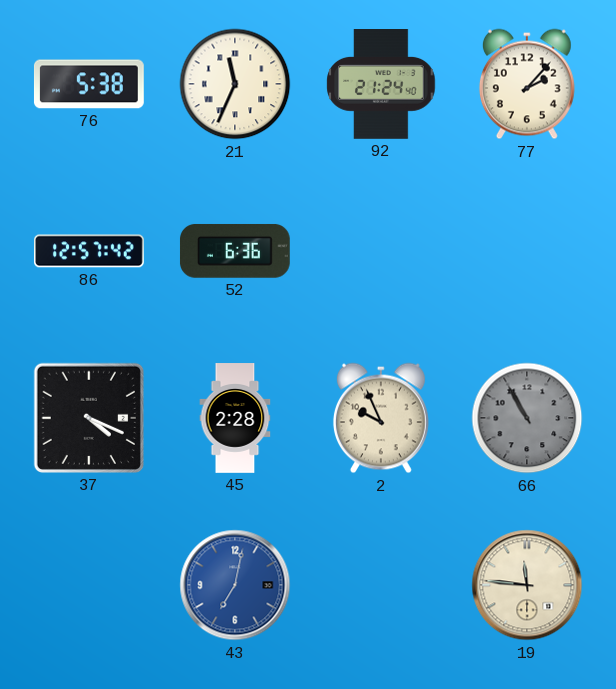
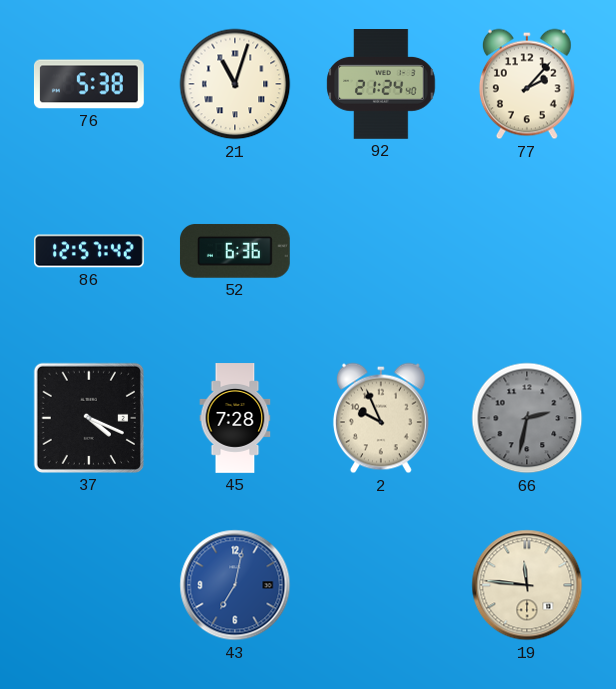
21: 11:34 -> 11:03 (235, 84)
45: 2:28 -> 7:28 (235, 418)
66: 10:55 -> 2:32 (527, 418)
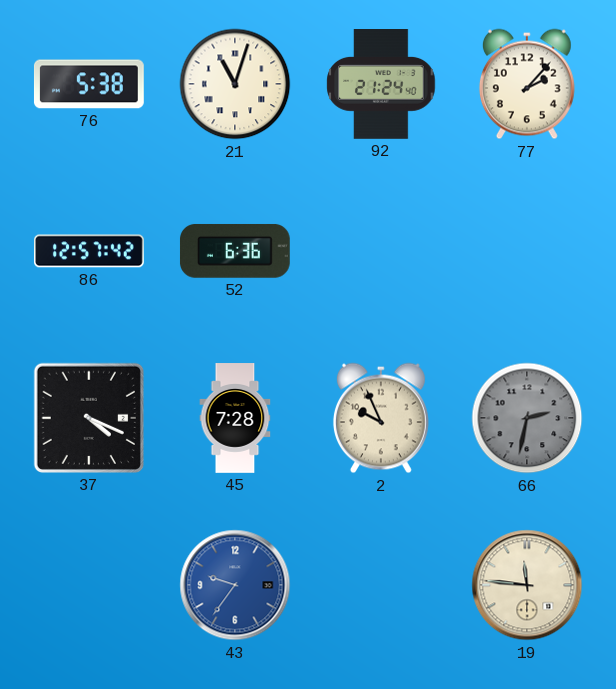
43: 7:02 -> 9:36 (235, 585)
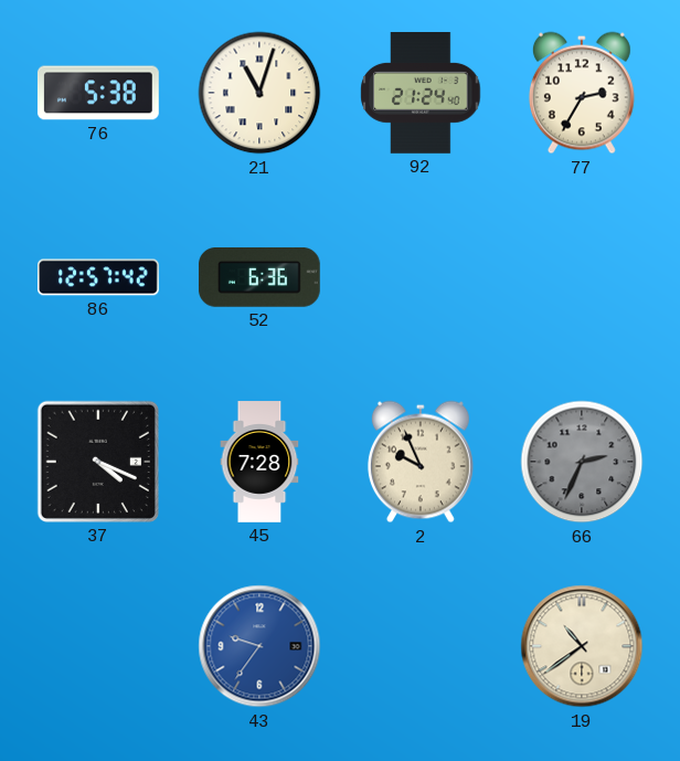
77: 2:07 -> 2:35 (582, 93)
66: 2:32 -> 2:34 (582, 462)
19: 11:46 -> 10:39 (582, 646)
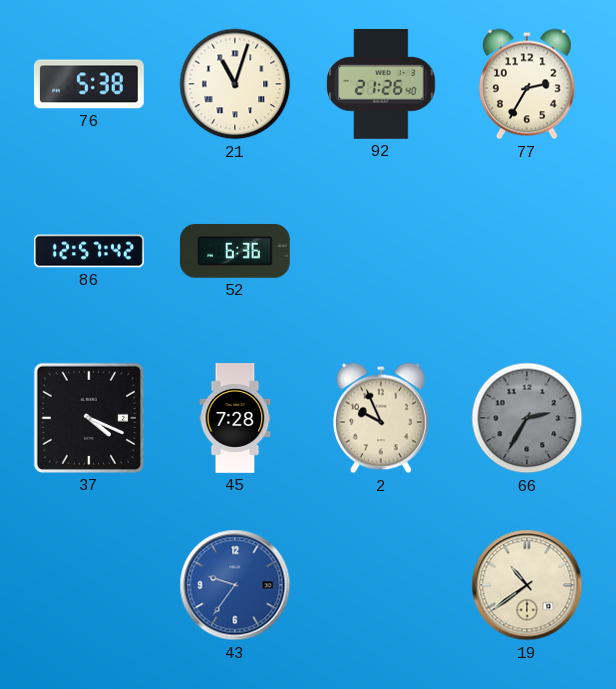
92: 21:24 -> 21:26 (381, 85)
66: 2:34 -> 2:35 (527, 418)
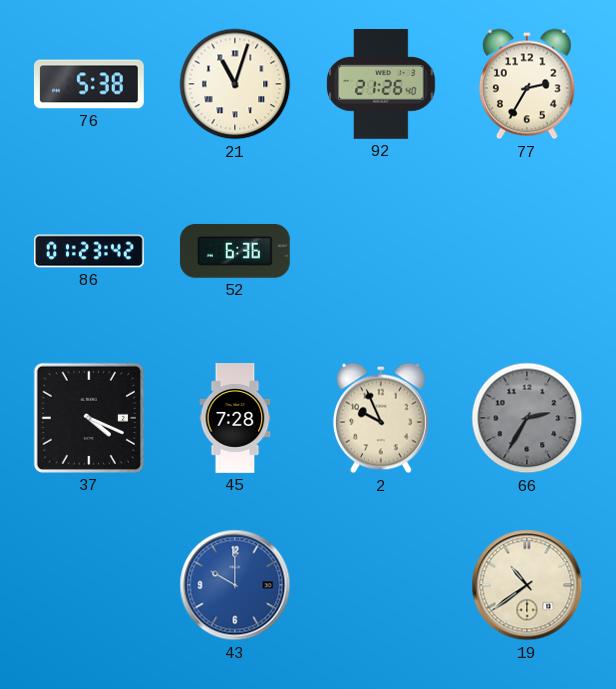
86: 12:57 -> 01:23 (90, 251)
43: 9:36 -> 10:00 (235, 585)
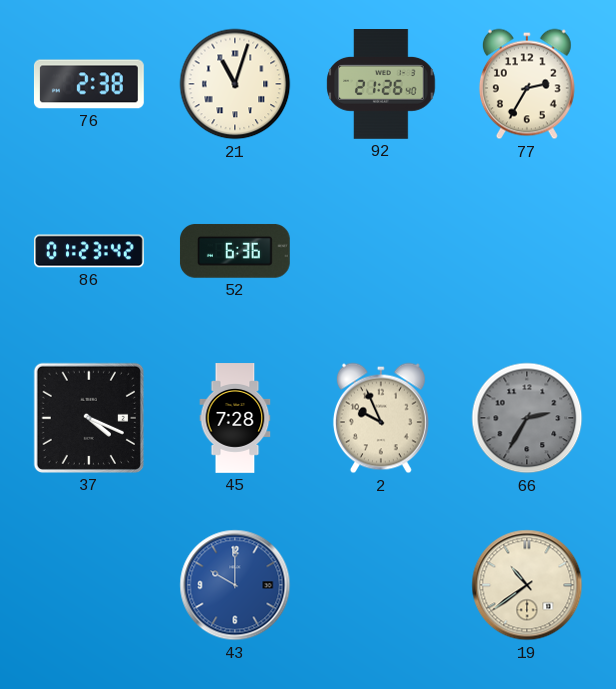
76: 5:38 -> 2:38 (89, 84)
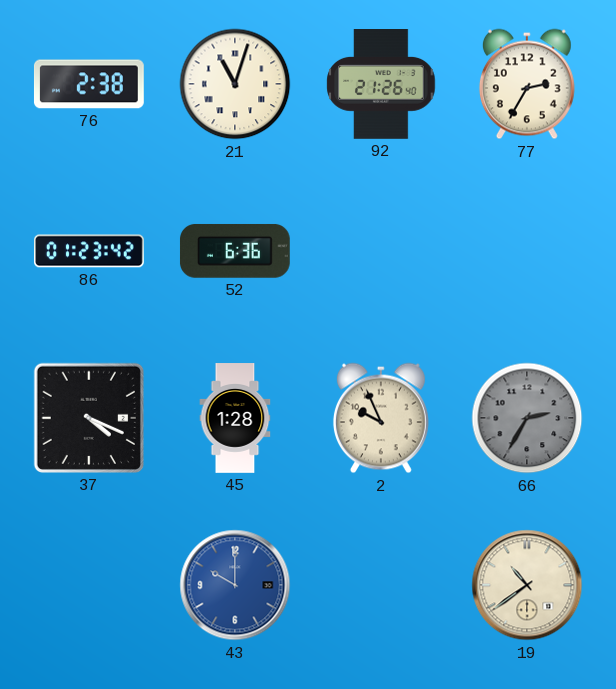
45: 7:28 -> 1:28 (235, 418)
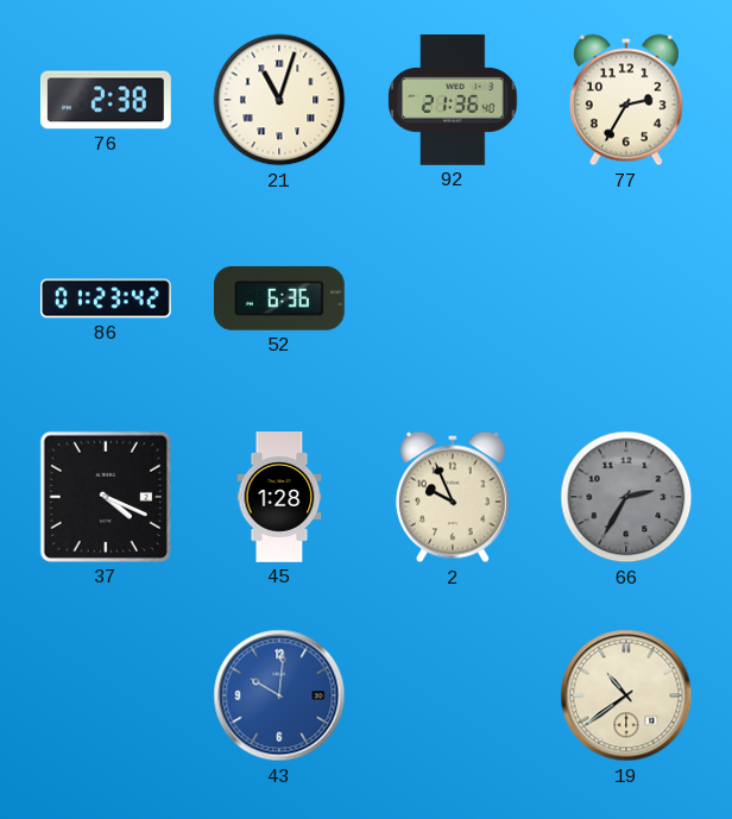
92: 21:26 -> 21:36 (453, 101)
43: 10:00 -> 10:01 (279, 695)
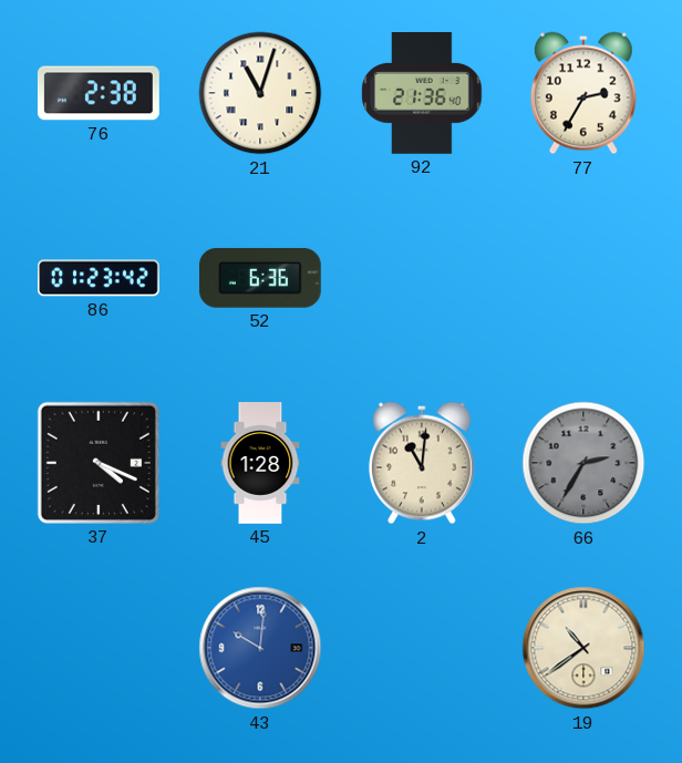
2: 9:56 -> 11:01 (422, 463)
